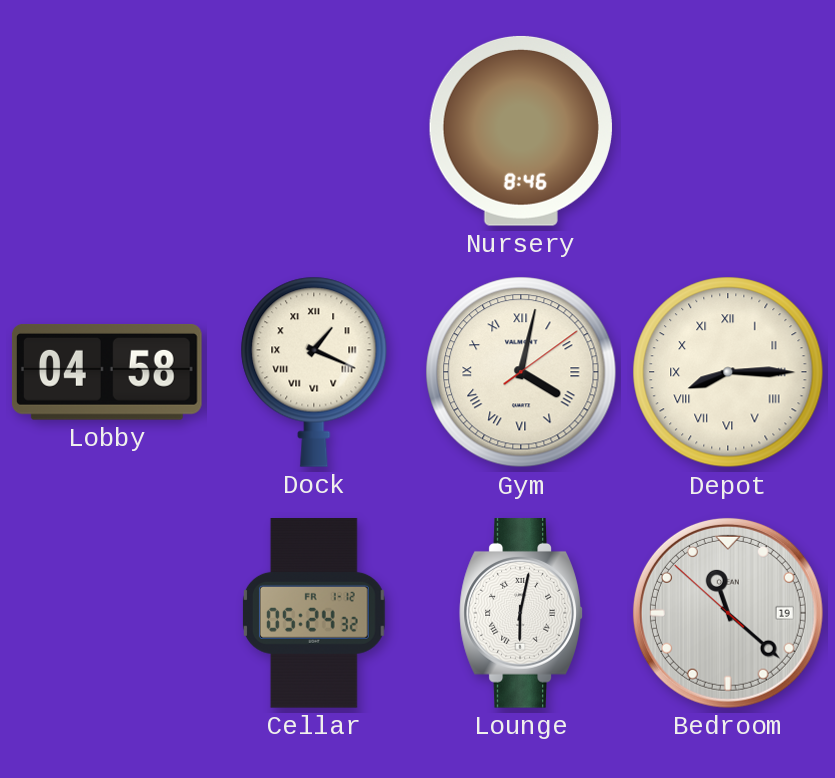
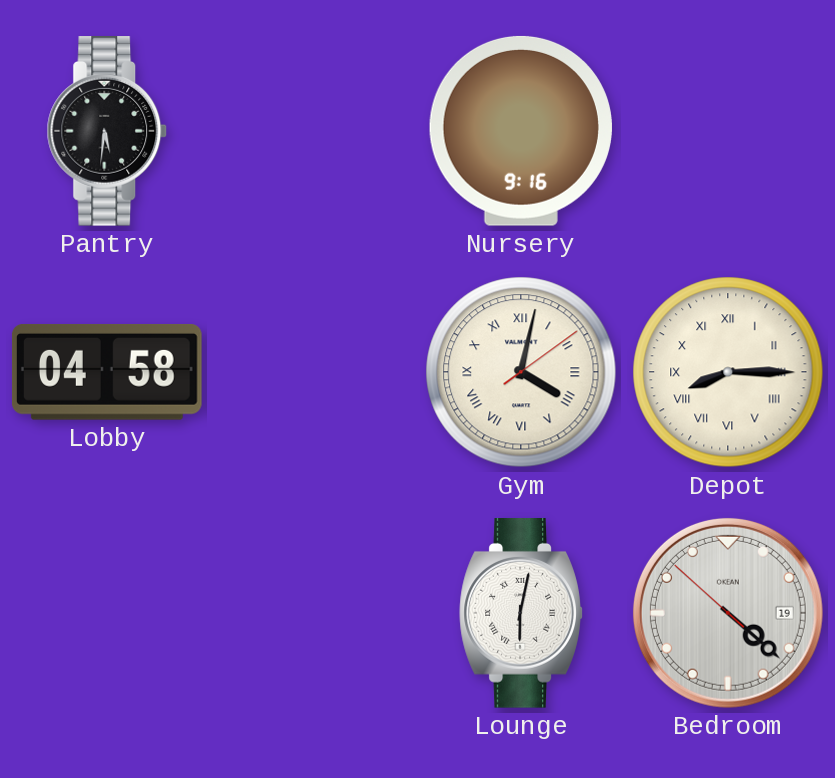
Pantry: none -> 5:31 (107, 132)
Nursery: 8:46 -> 9:16 (521, 131)
Dock: 1:19 -> none (314, 372)
Cellar: 05:24 -> none (314, 614)
Bedroom: 11:21 -> 4:21 (728, 613)
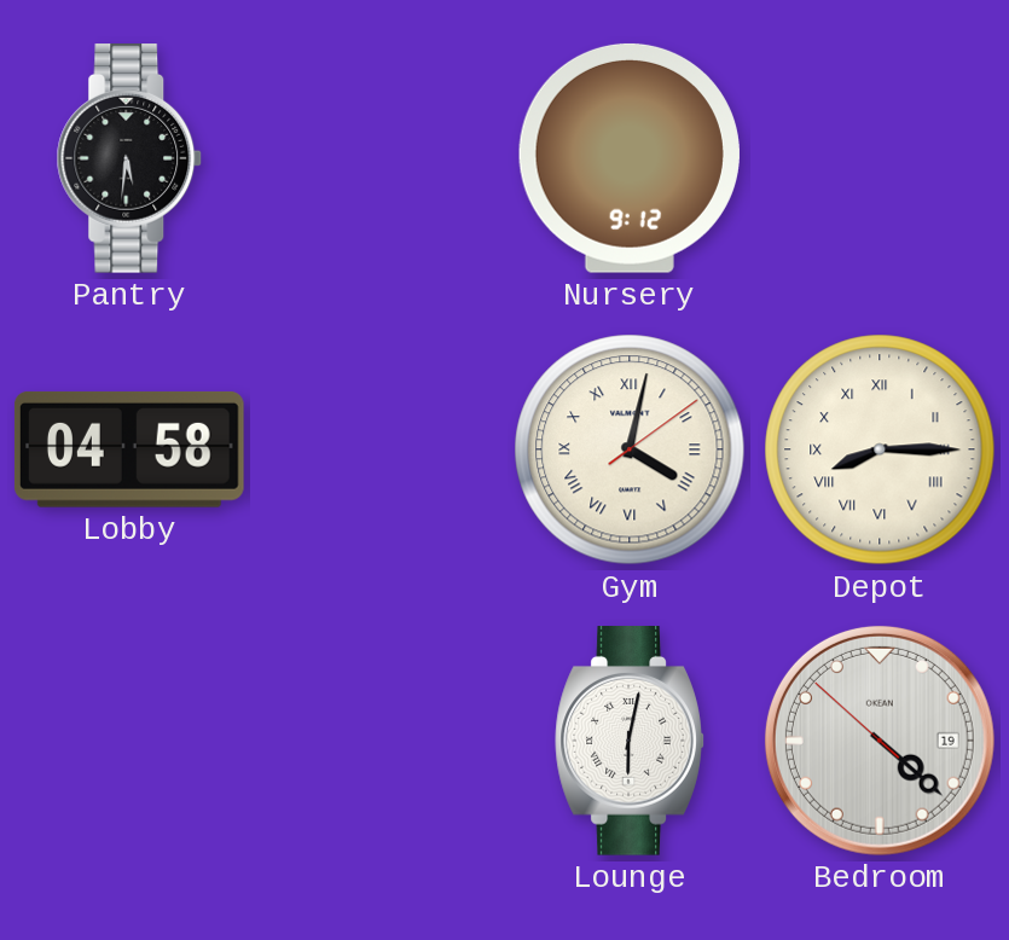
Nursery: 9:16 -> 9:12 (630, 158)
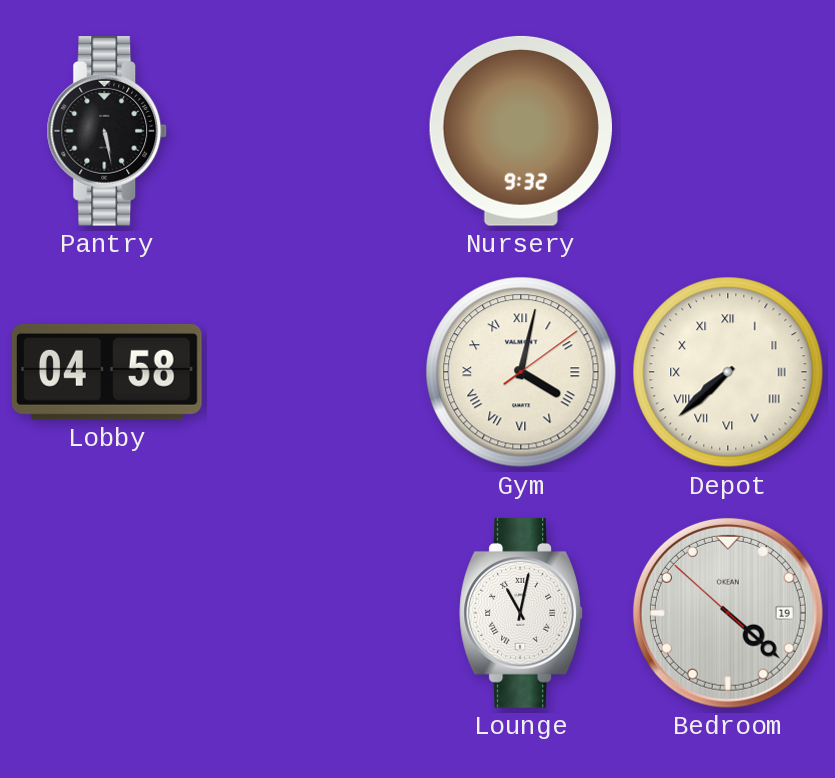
Pantry: 5:31 -> 5:28 (107, 132)
Nursery: 9:12 -> 9:32 (521, 131)
Depot: 8:15 -> 7:38 (728, 372)
Lounge: 6:02 -> 11:02 (521, 614)
